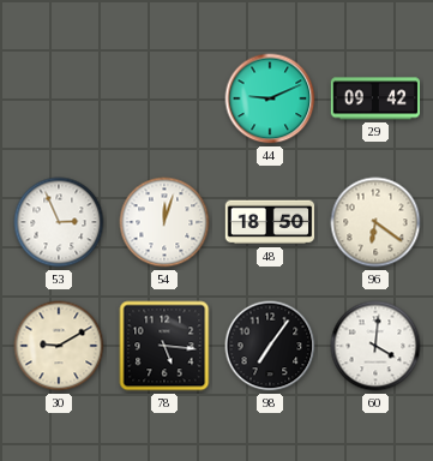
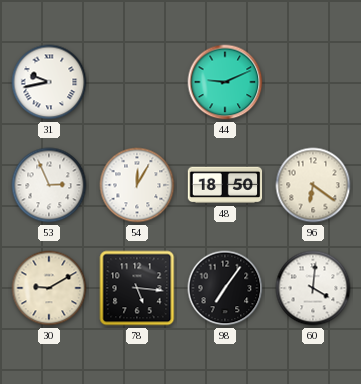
31: none -> 9:43 (49, 82)
29: 09:42 -> none (375, 98)
54: 12:03 -> 12:05 (137, 185)
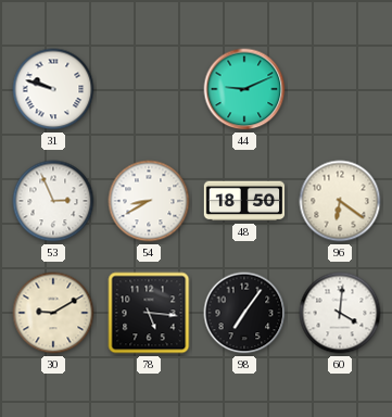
31: 9:43 -> 9:48 (53, 89)
54: 12:05 -> 8:40 (149, 201)
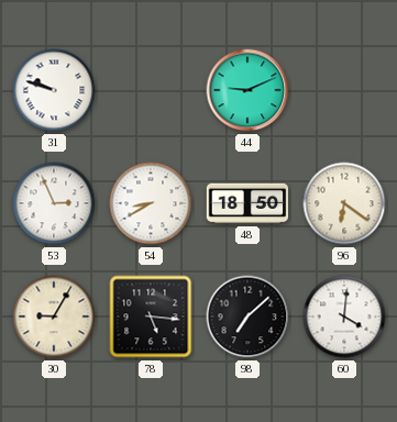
30: 9:10 -> 9:05 (54, 316)
98: 7:06 -> 7:08 (247, 316)
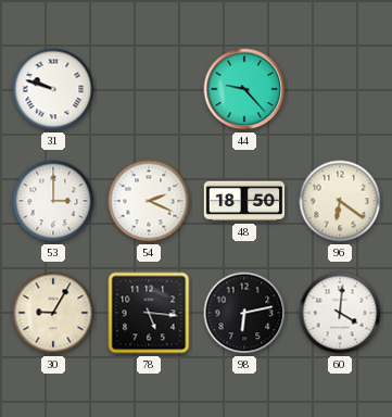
44: 9:11 -> 9:23 (244, 89)
53: 2:56 -> 3:00 (53, 201)
54: 8:40 -> 2:19 (149, 201)
98: 7:08 -> 6:13 (244, 313)
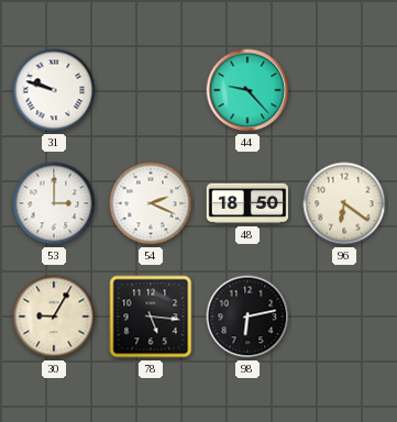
60: 4:01 -> none (340, 313)
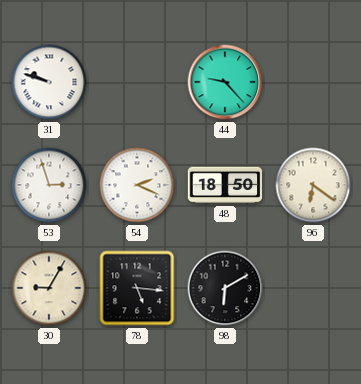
53: 3:00 -> 2:57 (49, 185)
98: 6:13 -> 6:10 (225, 288)
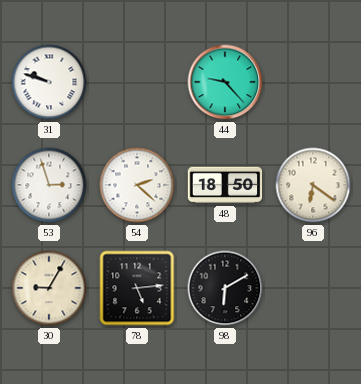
54: 2:19 -> 2:22 (137, 185)
78: 5:16 -> 5:14 (137, 288)
